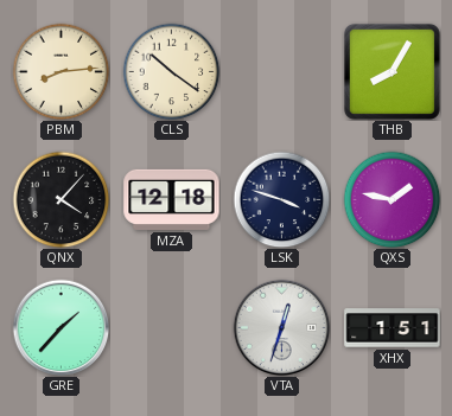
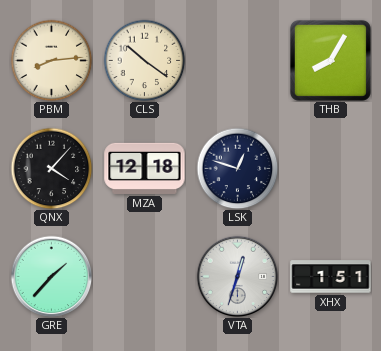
LSK: 3:48 -> 12:48 (237, 168)
QXS: 1:47 -> none (391, 199)
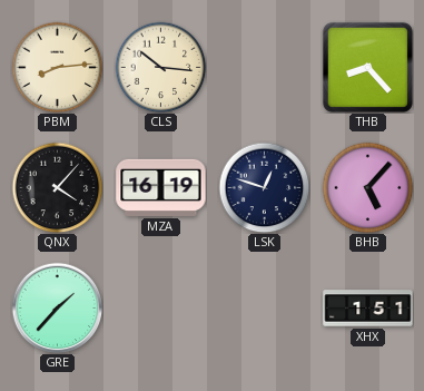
CLS: 10:21 -> 10:16 (160, 67)
THB: 8:05 -> 8:23 (367, 67)
MZA: 12:18 -> 16:19 (161, 187)
BHB: none -> 5:07 (367, 187)
VTA: 12:33 -> none (237, 276)
